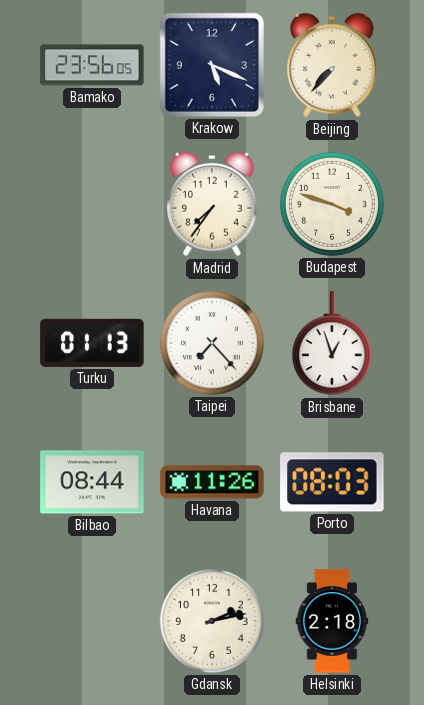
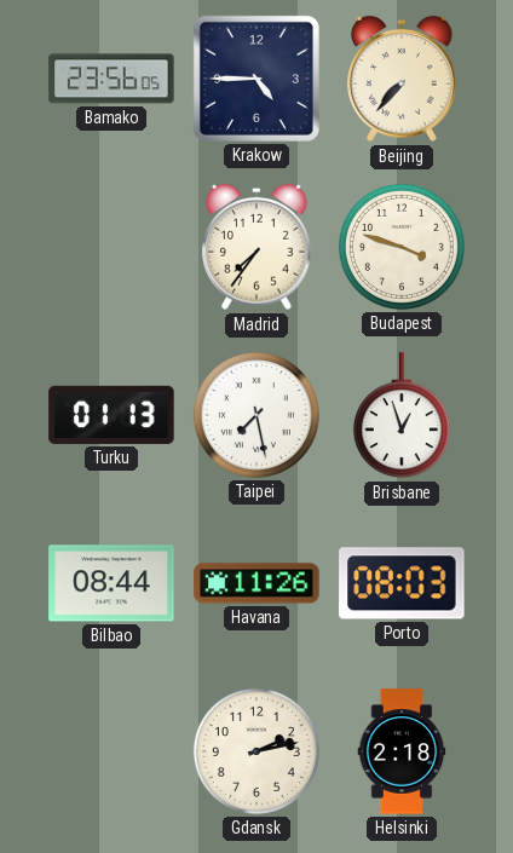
Krakow: 5:19 -> 4:45 (256, 79)
Taipei: 7:23 -> 7:28 (256, 415)
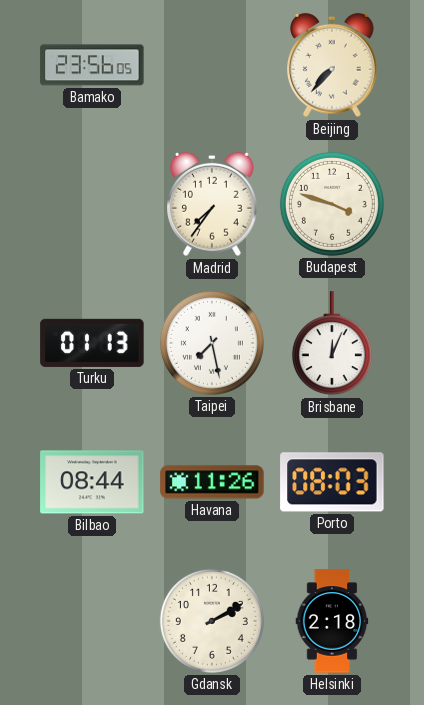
Krakow: 4:45 -> none (256, 79)
Brisbane: 12:57 -> 12:04 (332, 344)
Gdansk: 2:13 -> 2:10 (212, 621)
